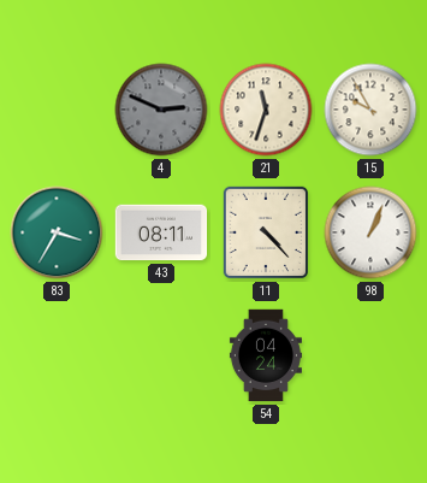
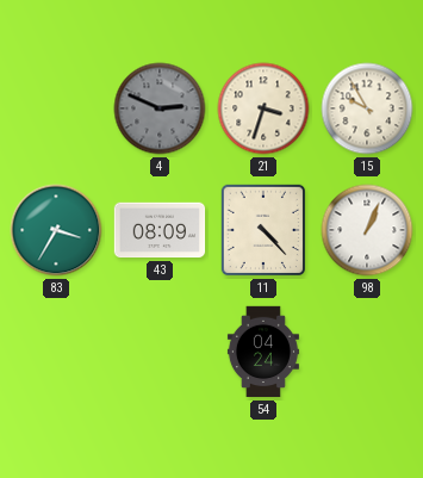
21: 11:33 -> 3:33 (263, 108)
43: 08:11 -> 08:09 (160, 230)
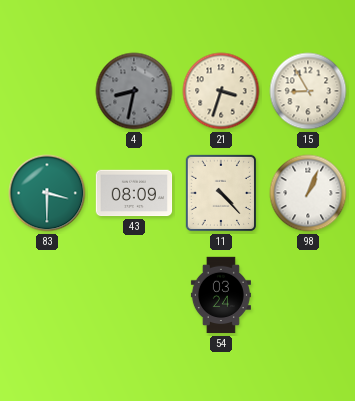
4: 2:49 -> 8:32 (134, 91)
15: 9:55 -> 8:55 (308, 91)
83: 3:35 -> 3:30 (47, 193)
54: 04:24 -> 03:24 (221, 295)
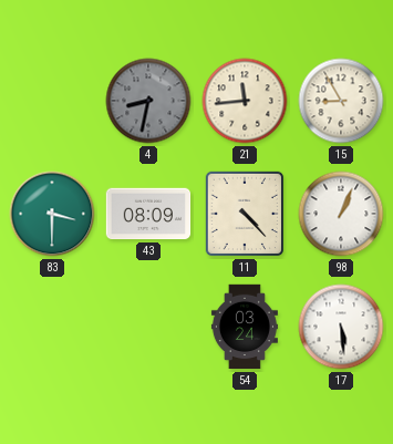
21: 3:33 -> 11:44 (245, 101)
17: none -> 5:29 (341, 327)
